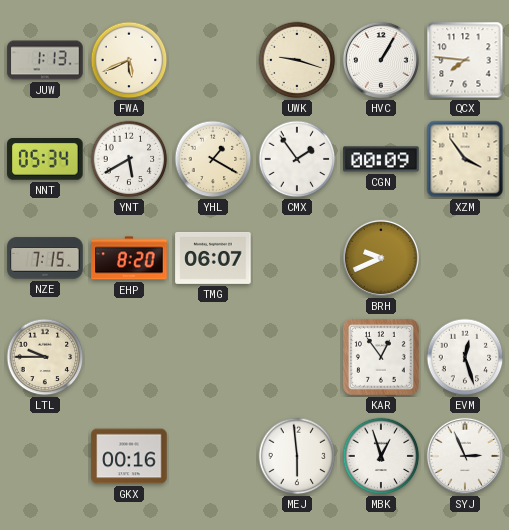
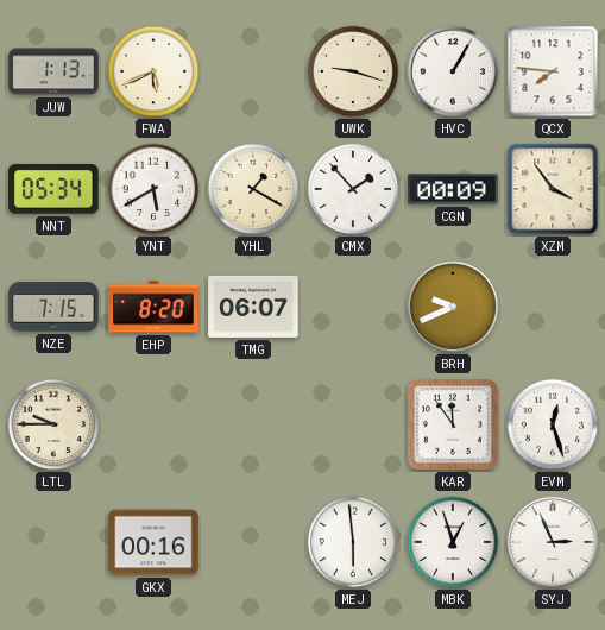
CMX: 1:54 -> 1:53 (353, 189)
KAR: 12:54 -> 11:54 (453, 424)
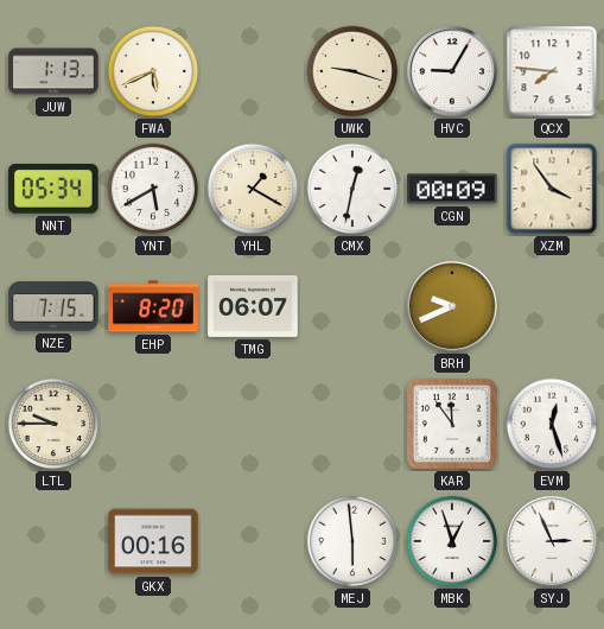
HVC: 1:05 -> 9:05 (452, 71)
CMX: 1:53 -> 12:32 (352, 189)
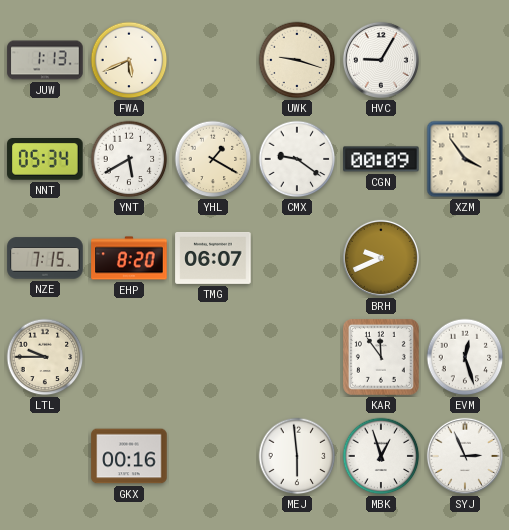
QCX: 7:46 -> none (552, 71)
CMX: 12:32 -> 9:21 (297, 159)
